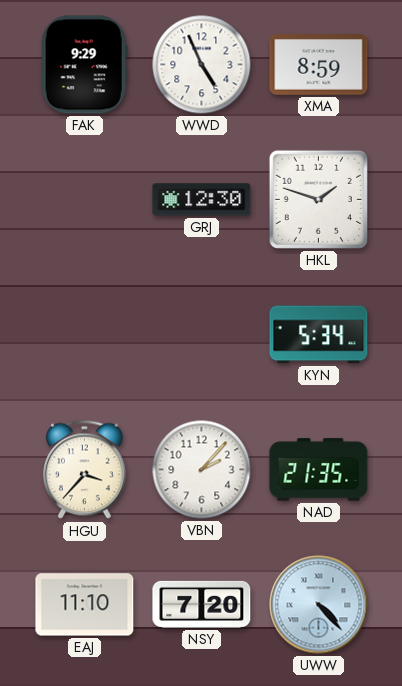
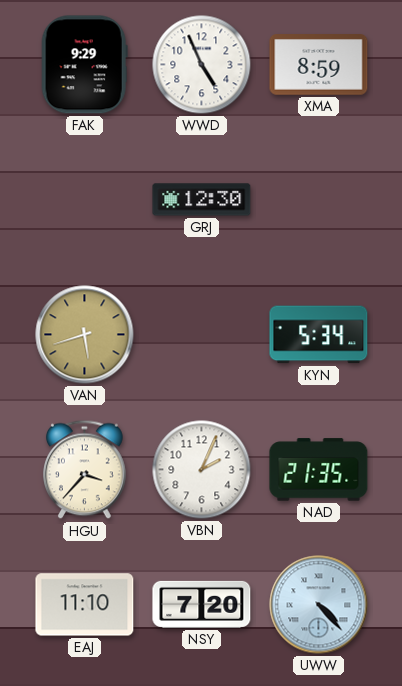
HKL: 1:48 -> none (318, 199)
VAN: none -> 5:42 (85, 335)
VBN: 2:07 -> 2:04 (202, 470)
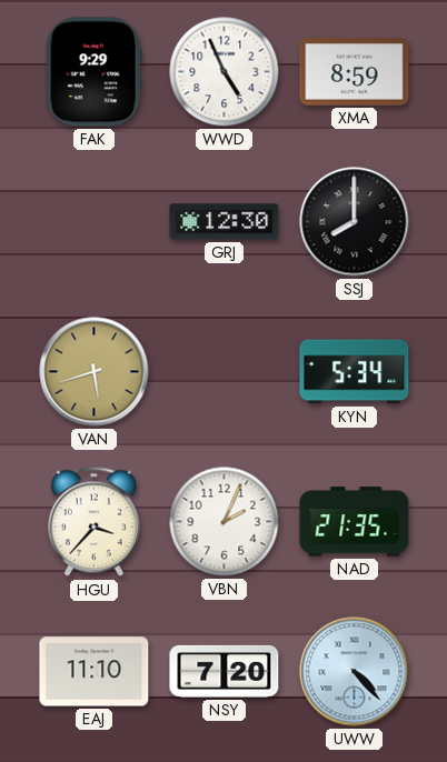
SSJ: none -> 8:00 (355, 222)
